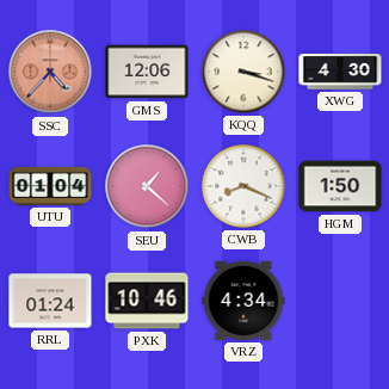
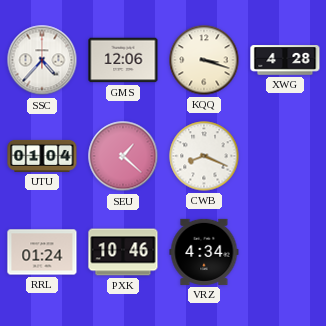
SSC dial: salmon -> white (42, 60)
XWG: 4:30 -> 4:28 (285, 60)
HGM: 1:50 -> none (340, 186)
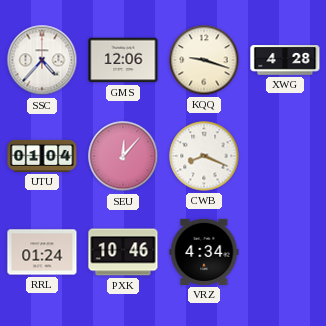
KQQ: 3:18 -> 9:18 (204, 60)
SEU: 1:22 -> 12:07 (123, 156)
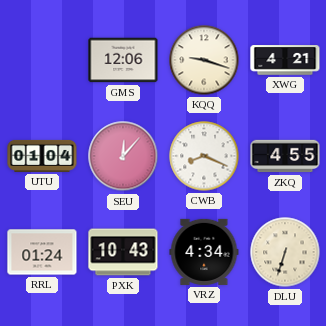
SSC: 4:37 -> none (42, 60)
XWG: 4:28 -> 4:21 (285, 60)
ZKQ: none -> 4:55 (285, 156)
PXK: 10:46 -> 10:43 (123, 252)
DLU: none -> 6:33 (285, 252)
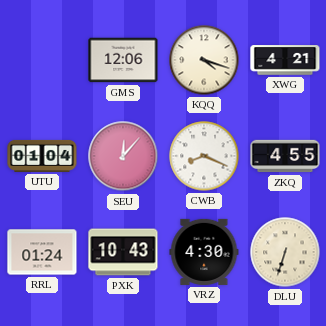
KQQ: 9:18 -> 4:18 (204, 60)
VRZ: 4:34 -> 4:30 (204, 252)
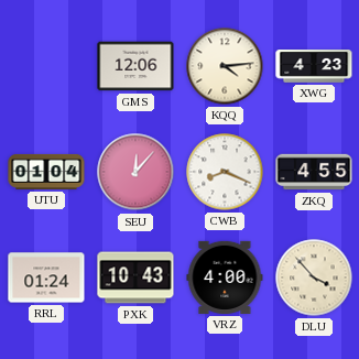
KQQ: 4:18 -> 4:14 (225, 66)
XWG: 4:21 -> 4:23 (314, 66)
VRZ: 4:30 -> 4:00 (225, 278)
DLU: 6:33 -> 3:53 (314, 278)
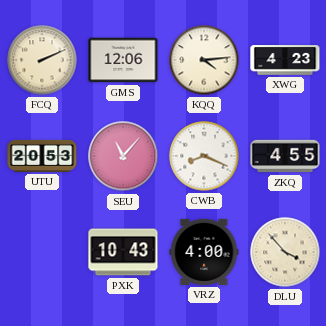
FCQ: none -> 2:11 (42, 60)
UTU: 01:04 -> 20:53 (42, 156)
SEU: 12:07 -> 11:07 (123, 156)
RRL: 01:24 -> none (46, 278)
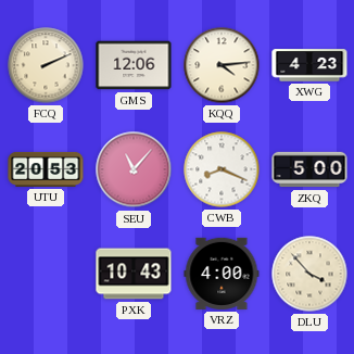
ZKQ: 4:55 -> 5:00 (309, 169)
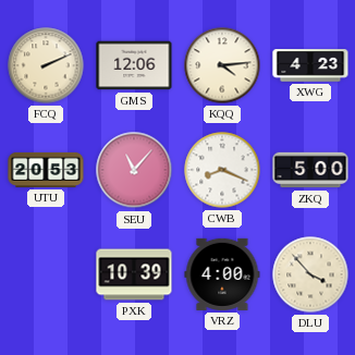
PXK: 10:43 -> 10:39 (134, 274)
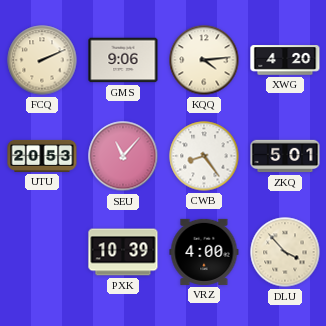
GMS: 12:06 -> 9:06 (123, 60)
XWG: 4:23 -> 4:20 (285, 60)
CWB: 8:19 -> 8:24 (204, 156)
ZKQ: 5:00 -> 5:01 (285, 156)
